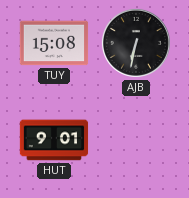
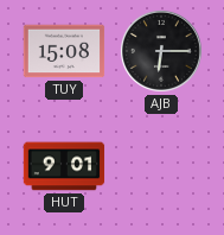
AJB: 6:32 -> 6:15 (161, 51)
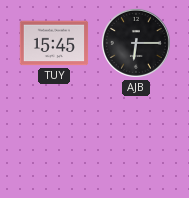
TUY: 15:08 -> 15:45 (54, 43)
HUT: 9:01 -> none (64, 166)
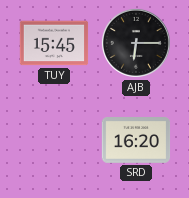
SRD: none -> 16:20 (136, 141)
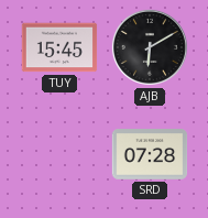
AJB: 6:15 -> 6:10 (150, 47)
SRD: 16:20 -> 07:28 (150, 155)
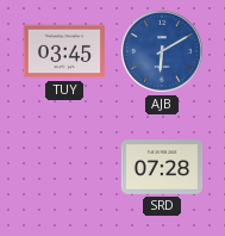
TUY: 15:45 -> 03:45 (64, 51)
AJB dial: black -> blue (162, 51)
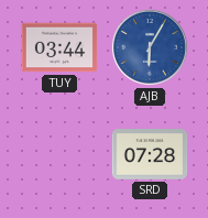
TUY: 03:45 -> 03:44 (59, 47)
AJB: 6:10 -> 6:05 (150, 47)
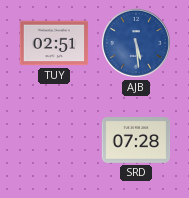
TUY: 03:44 -> 02:51 (54, 43)
AJB: 6:05 -> 5:29 (136, 43)
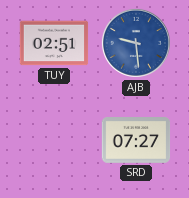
AJB: 5:29 -> 9:29 (136, 43)
SRD: 07:28 -> 07:27 (136, 141)
